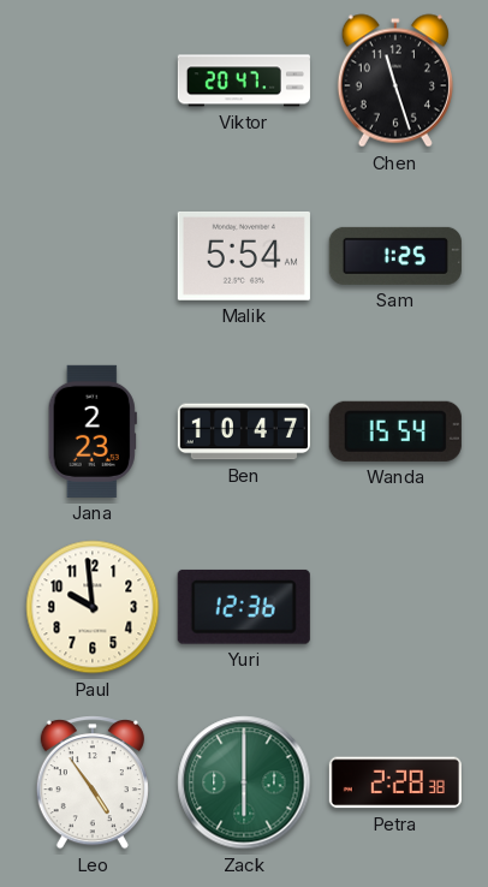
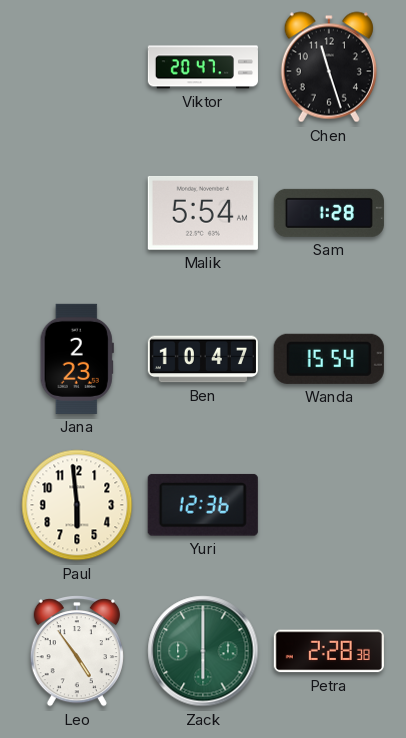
Sam: 1:25 -> 1:28 (329, 213)
Paul: 9:59 -> 5:59 (77, 505)
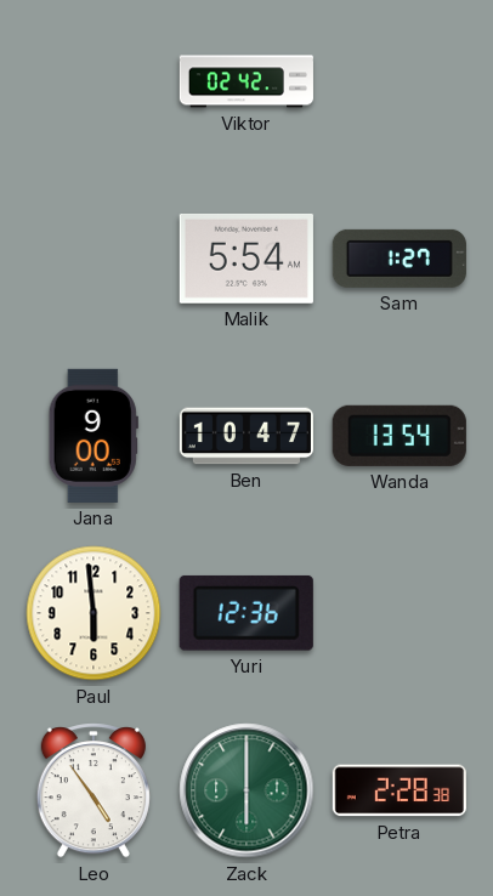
Viktor: 20:47 -> 02:42 (245, 81)
Chen: 11:27 -> none (329, 67)
Sam: 1:28 -> 1:27 (399, 259)
Jana: 2:23 -> 9:00 (93, 436)
Wanda: 15:54 -> 13:54 (399, 436)
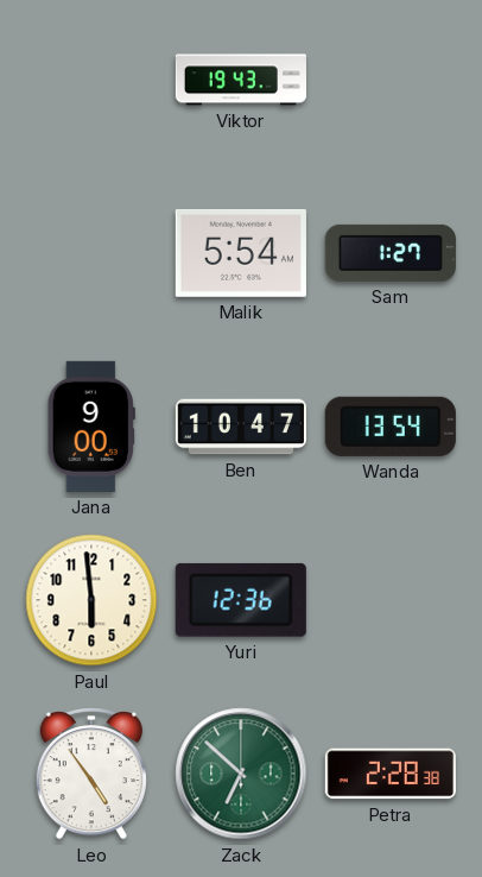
Viktor: 02:42 -> 19:43 (240, 80)
Zack: 6:00 -> 6:52 (241, 774)
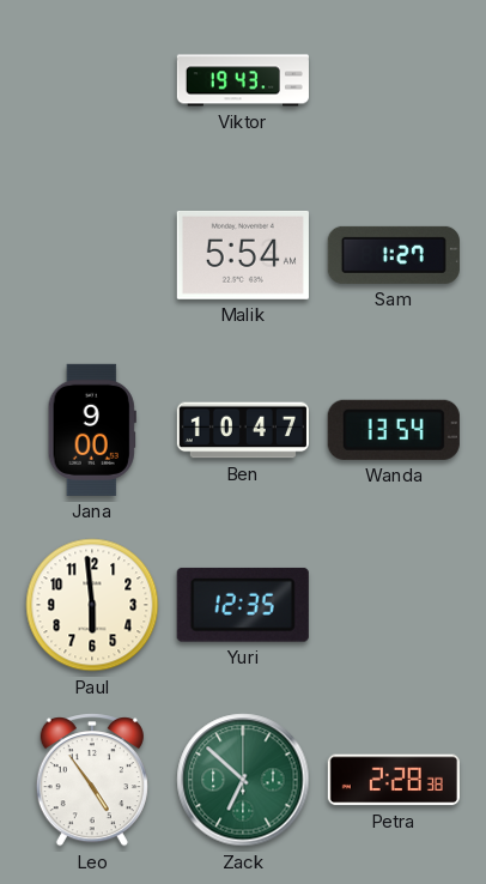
Yuri: 12:36 -> 12:35 (243, 605)
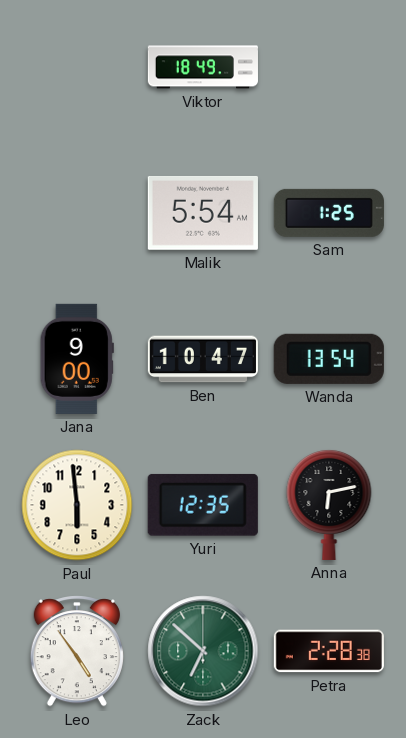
Viktor: 19:43 -> 18:49 (202, 67)
Sam: 1:27 -> 1:25 (329, 213)
Anna: none -> 6:13 (329, 504)
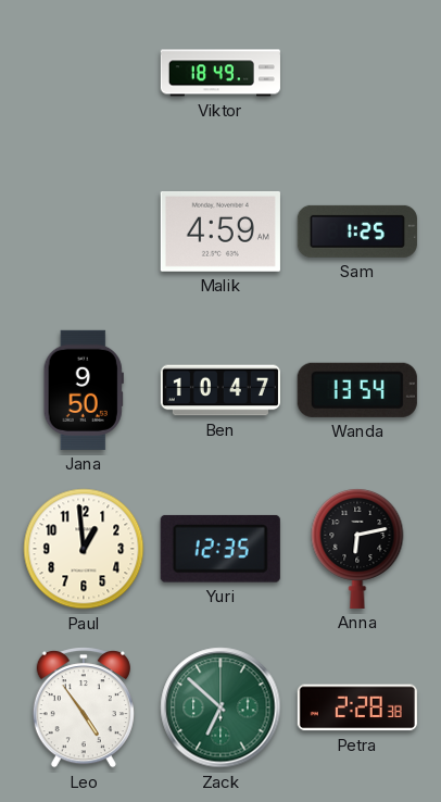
Malik: 5:54 -> 4:59 (220, 231)
Jana: 9:00 -> 9:50 (84, 390)
Paul: 5:59 -> 12:59 (84, 549)
